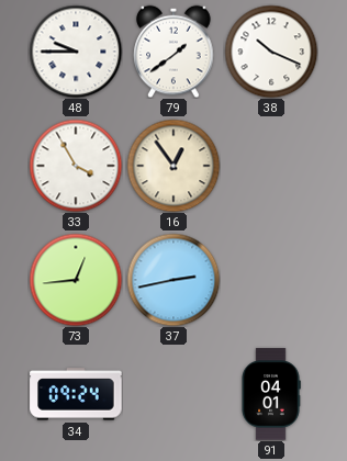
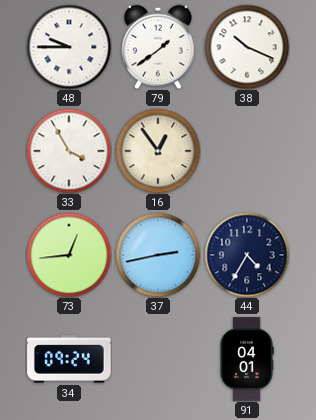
44: none -> 4:35 (247, 255)
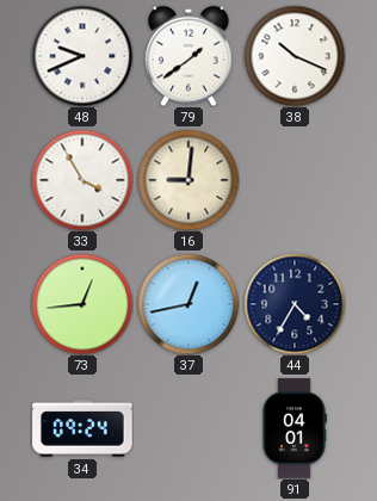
48: 9:45 -> 9:41 (82, 56)
16: 12:54 -> 9:01 (188, 180)
37: 2:43 -> 12:43 (188, 304)
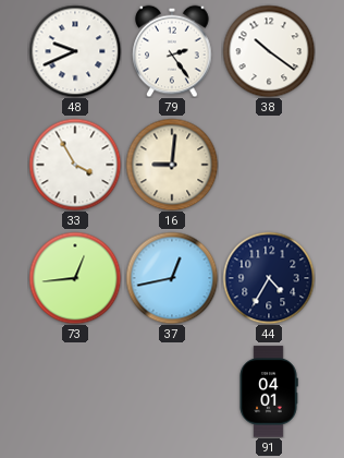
79: 1:39 -> 2:24 (172, 51)
38: 10:19 -> 10:21 (269, 51)
34: 09:24 -> none (82, 428)
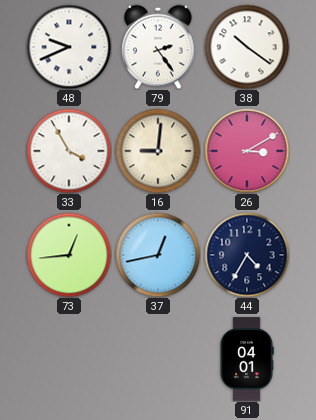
26: none -> 3:10 (247, 151)
